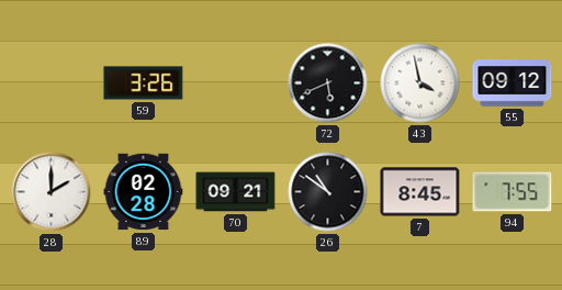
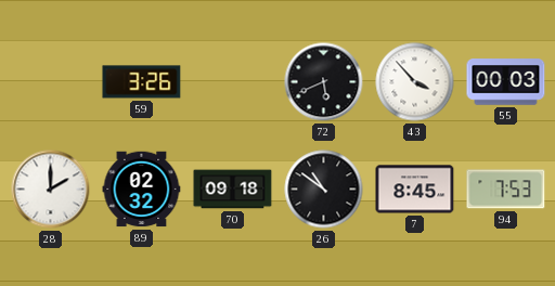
43: 3:58 -> 3:53 (415, 82)
55: 09:12 -> 00:03 (506, 82)
89: 02:28 -> 02:32 (142, 190)
70: 09:21 -> 09:18 (233, 190)
94: 7:55 -> 7:53 (506, 190)
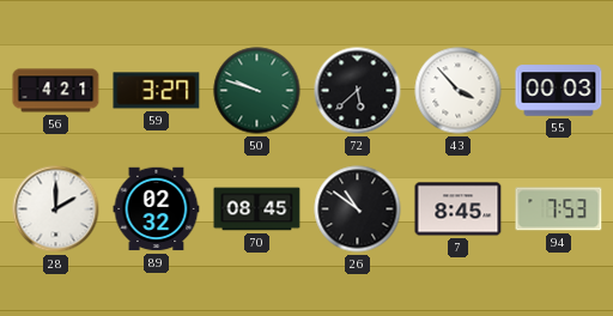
56: none -> 4:21 (56, 91)
59: 3:26 -> 3:27 (157, 91)
50: none -> 9:48 (257, 91)
72: 5:41 -> 5:38 (358, 91)
70: 09:18 -> 08:45 (257, 209)
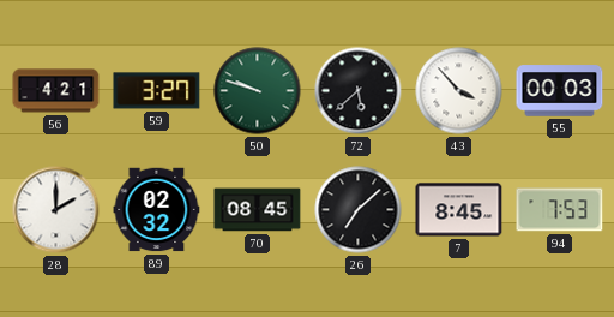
26: 10:51 -> 7:08 (359, 210)
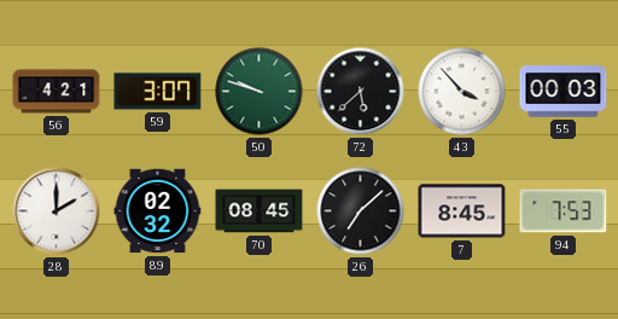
59: 3:27 -> 3:07 (158, 92)
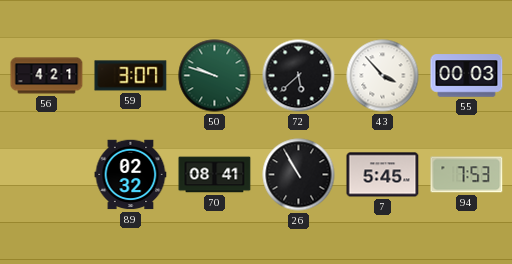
28: 2:00 -> none (57, 211)
70: 08:45 -> 08:41 (215, 175)
26: 7:08 -> 10:55 (299, 175)
7: 8:45 -> 5:45 (383, 175)
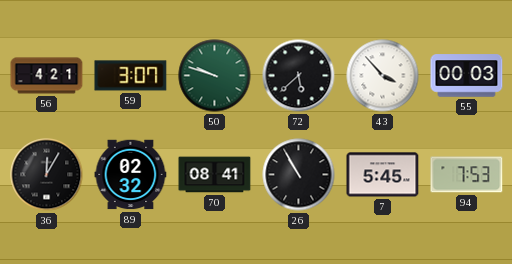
36: none -> 12:05 (47, 175)
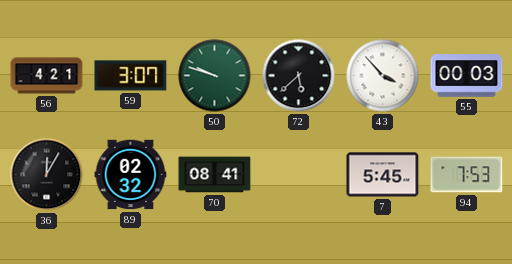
26: 10:55 -> none (299, 175)
